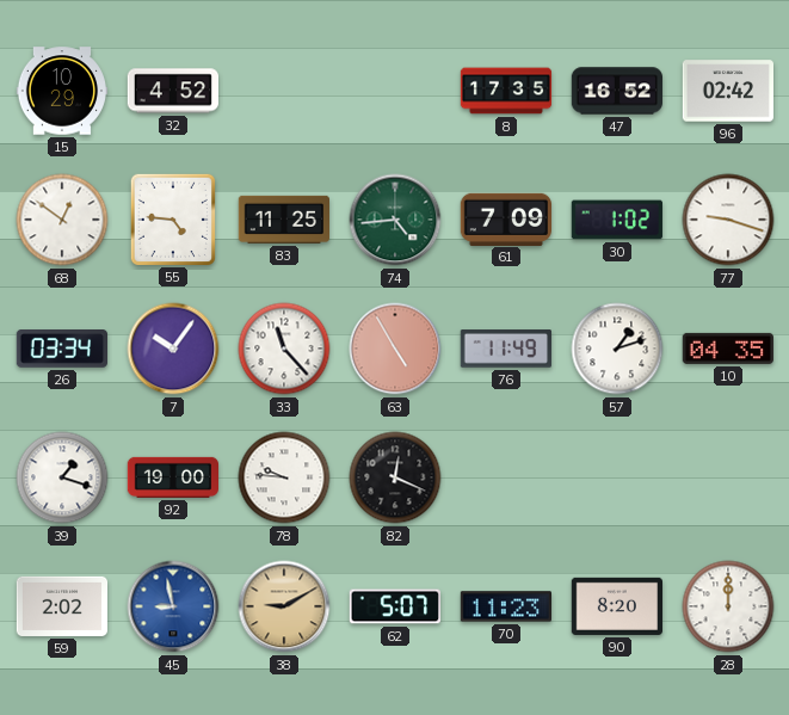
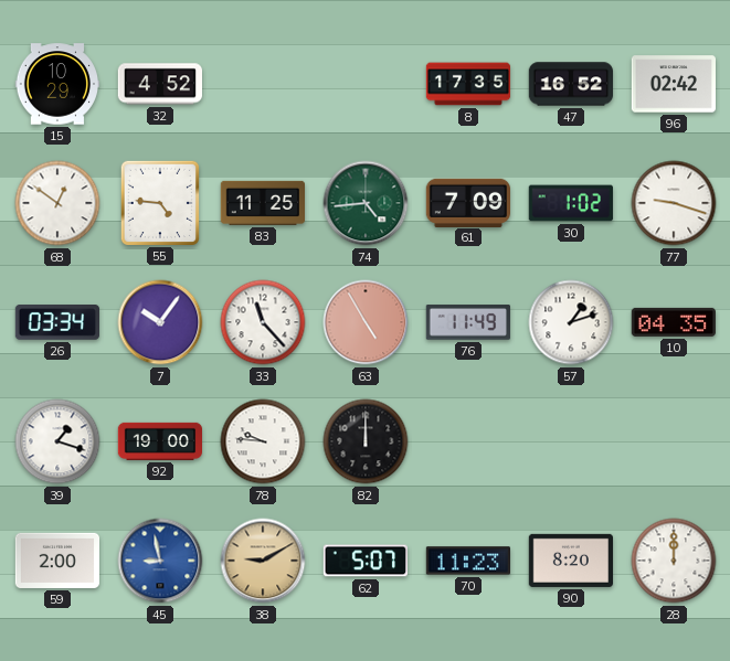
82: 12:19 -> 12:00 (366, 441)
59: 2:02 -> 2:00 (57, 561)
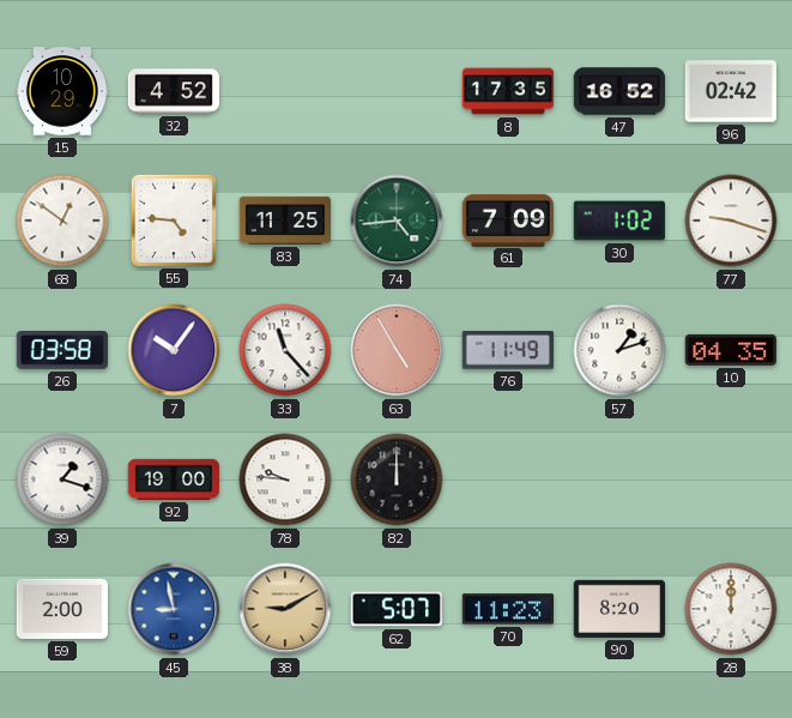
26: 03:34 -> 03:58 (61, 350)
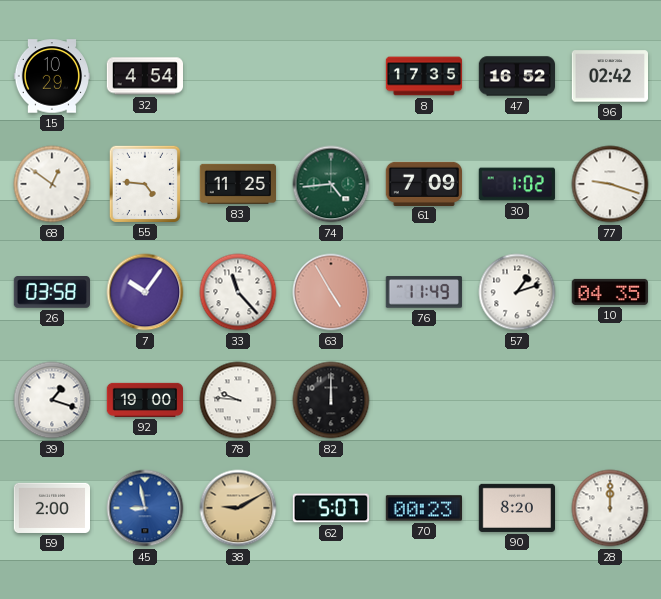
32: 4:52 -> 4:54 (144, 76)
70: 11:23 -> 00:23 (423, 508)
